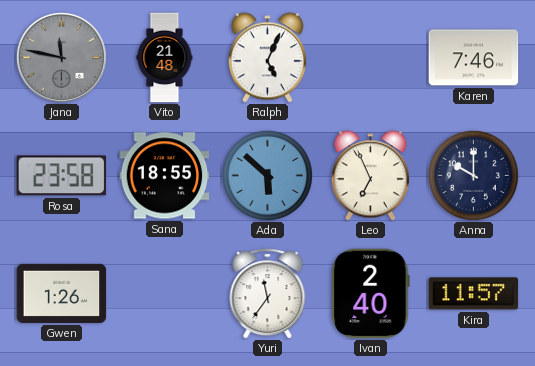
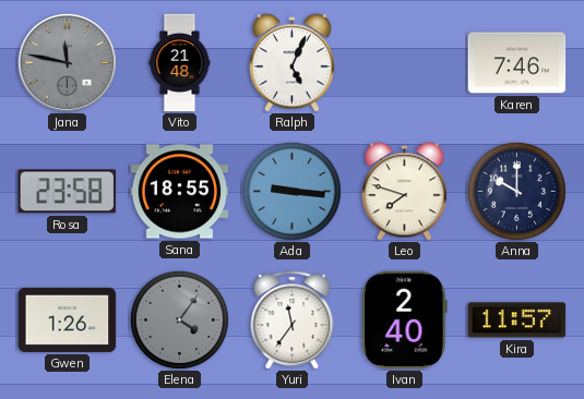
Ada: 5:52 -> 9:16 (291, 191)
Leo: 6:56 -> 7:48 (404, 192)
Elena: none -> 4:06 (179, 319)
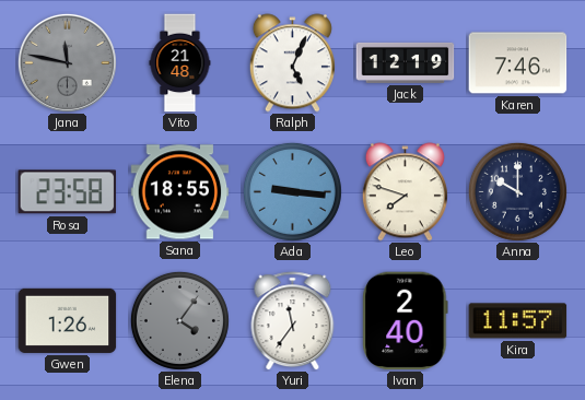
Jack: none -> 12:19 (406, 62)
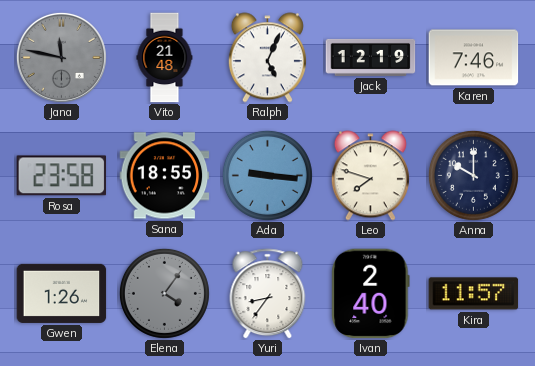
Yuri: 11:36 -> 8:36 (268, 294)
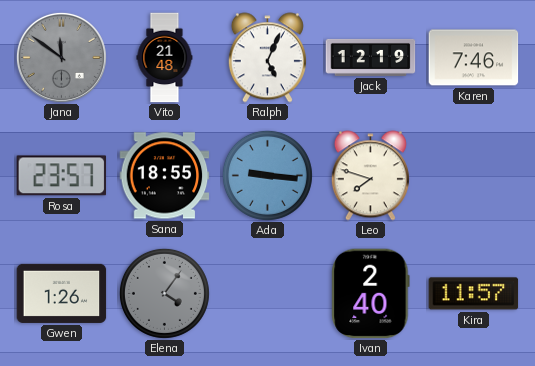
Jana: 11:47 -> 11:51 (61, 57)
Rosa: 23:58 -> 23:57 (62, 176)
Anna: 10:00 -> none (473, 175)
Yuri: 8:36 -> none (268, 294)
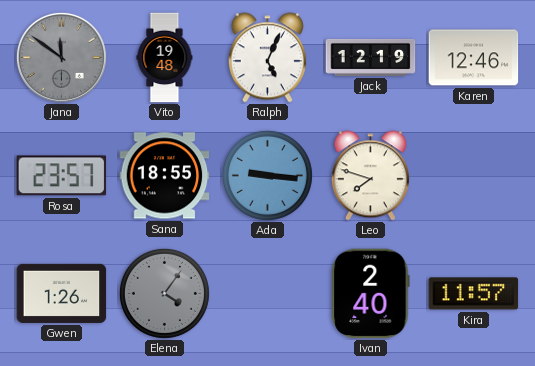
Vito: 21:48 -> 19:48 (165, 58)
Karen: 7:46 -> 12:46 (474, 58)
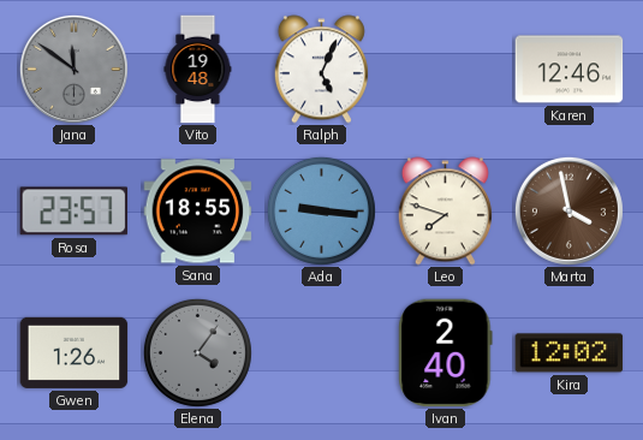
Jack: 12:19 -> none (371, 57)
Marta: none -> 3:58 (568, 210)
Kira: 11:57 -> 12:02 (570, 353)
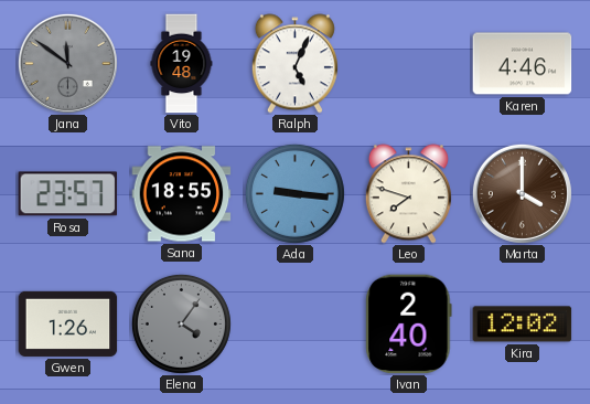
Karen: 12:46 -> 4:46 (523, 64)
Marta: 3:58 -> 4:00 (522, 193)
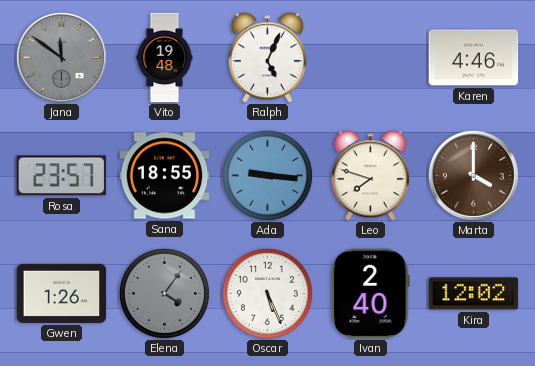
Oscar: none -> 5:26 (267, 293)
